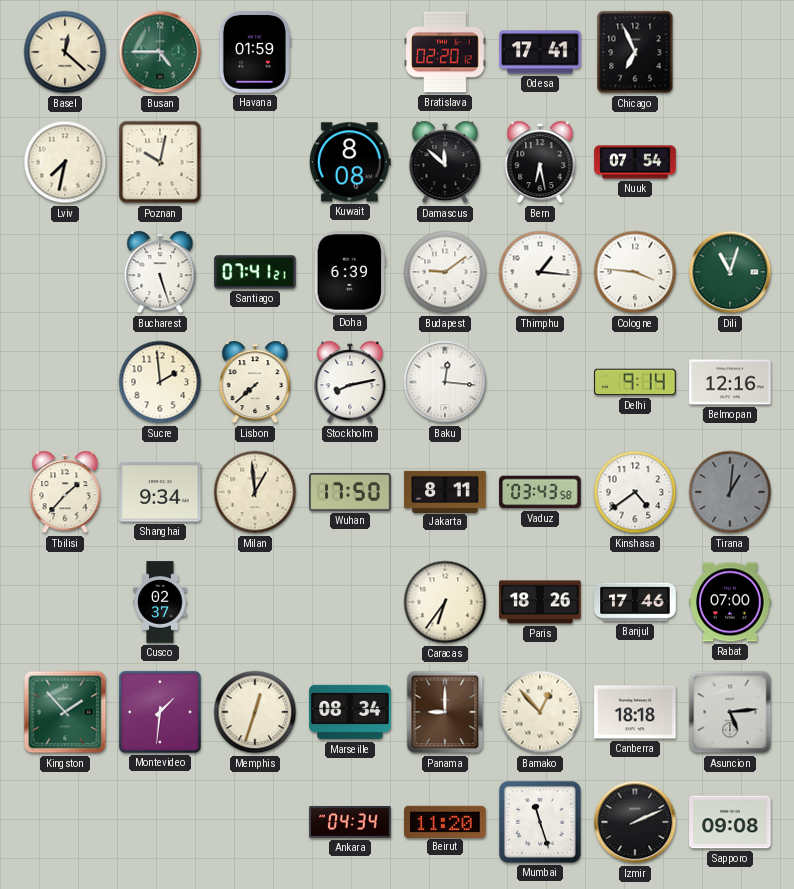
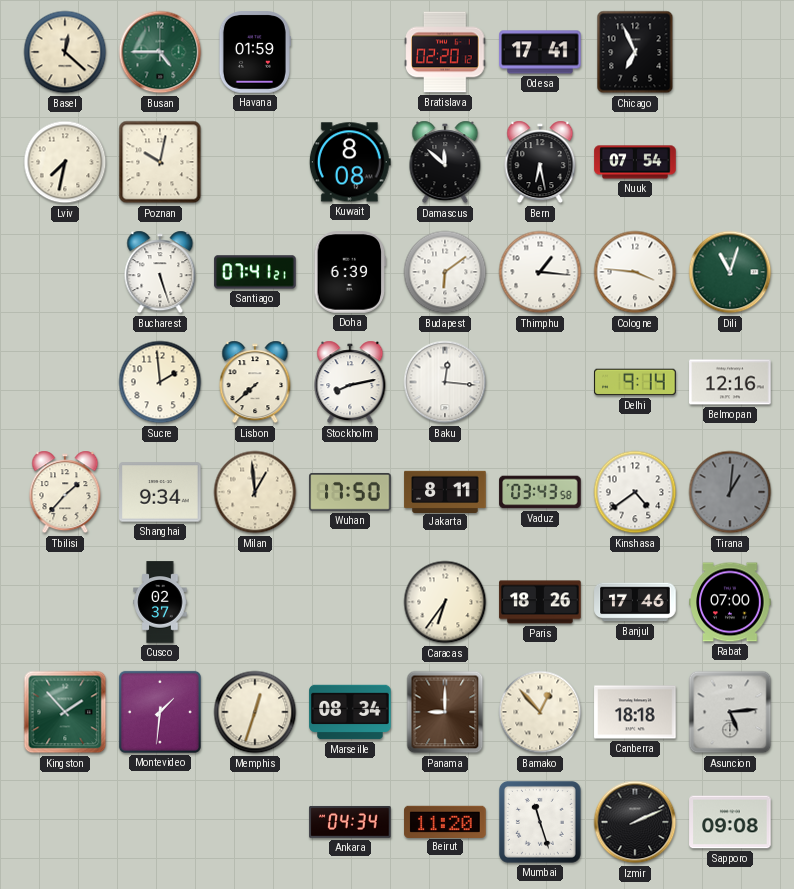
Budapest: 9:09 -> 6:09 (445, 272)
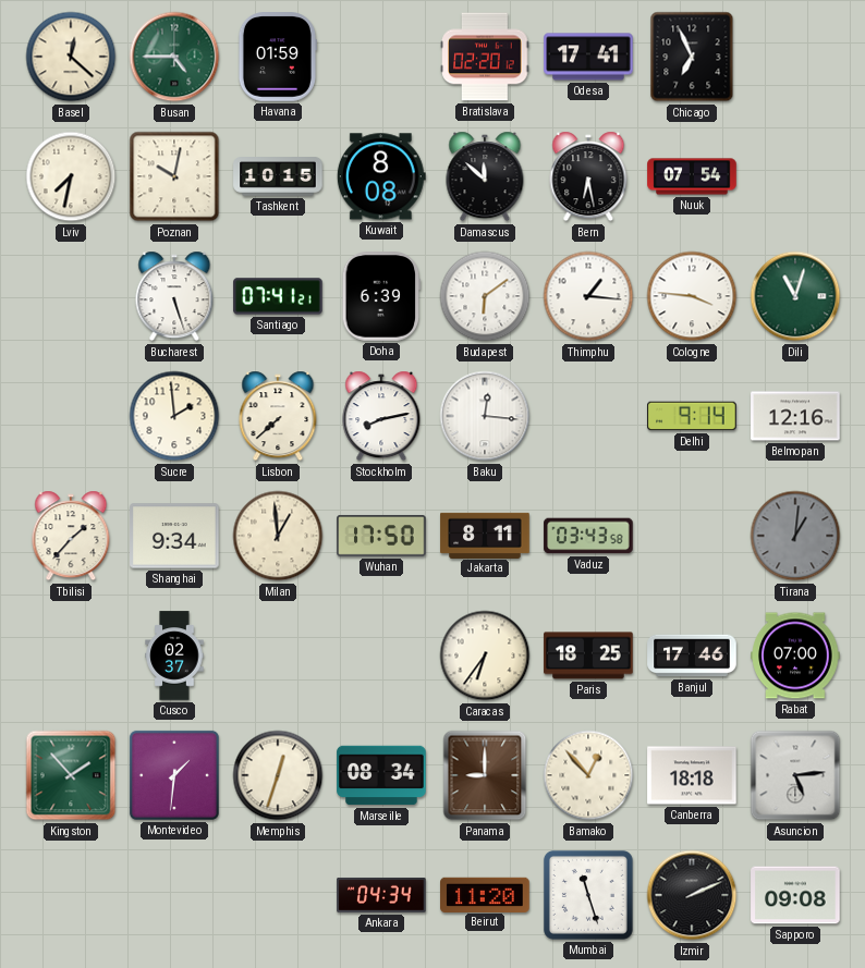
Tashkent: none -> 10:15 (278, 176)
Kinshasa: 4:39 -> none (635, 492)
Paris: 18:26 -> 18:25 (588, 655)
